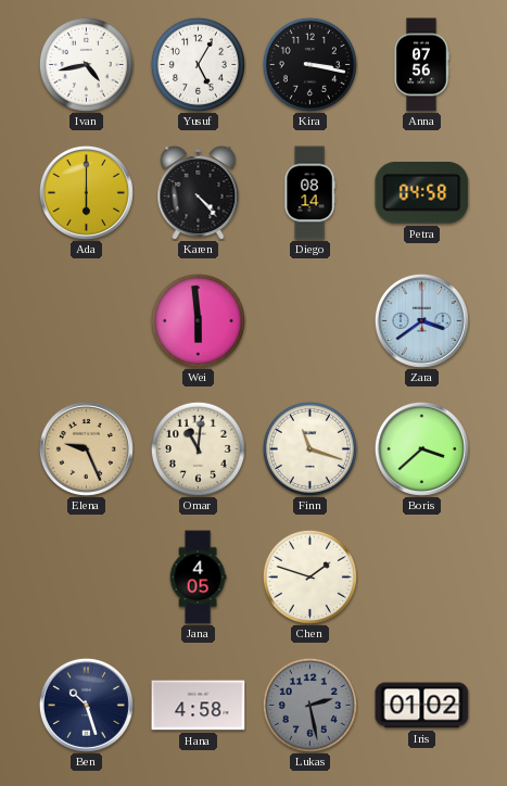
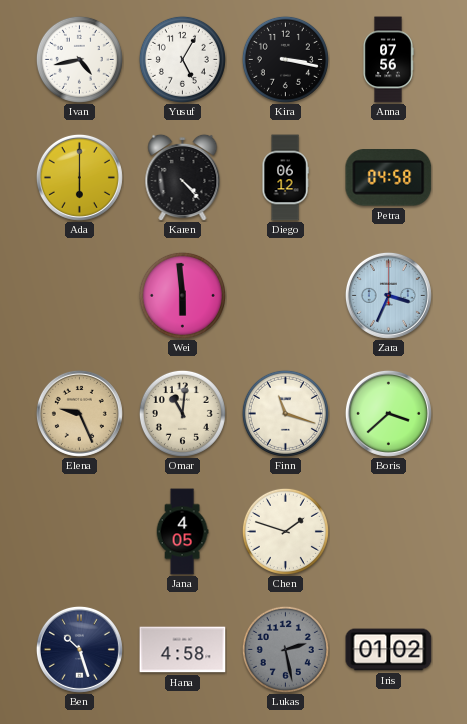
Diego: 08:14 -> 06:12 (285, 178)
Zara: 3:39 -> 3:34 (388, 295)
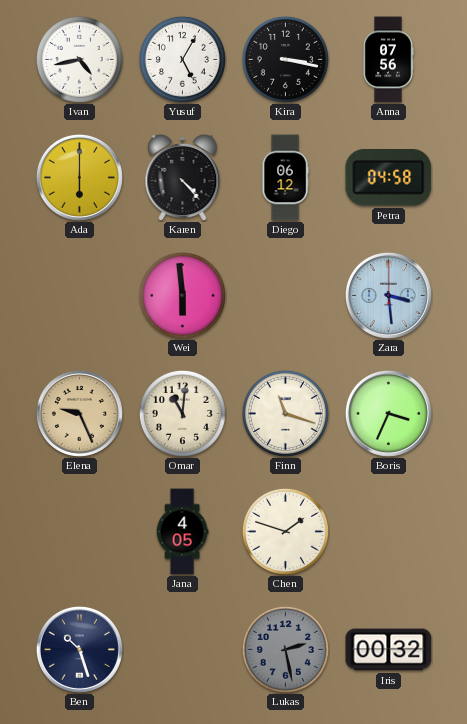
Zara: 3:34 -> 3:29 (388, 295)
Boris: 3:38 -> 3:34 (388, 413)
Hana: 4:58 -> none (183, 650)
Iris: 01:02 -> 00:32 (389, 650)
